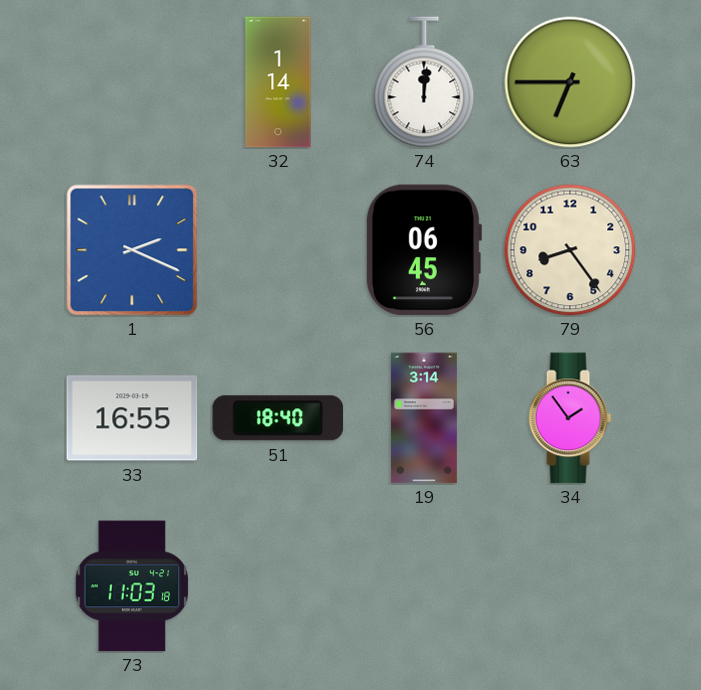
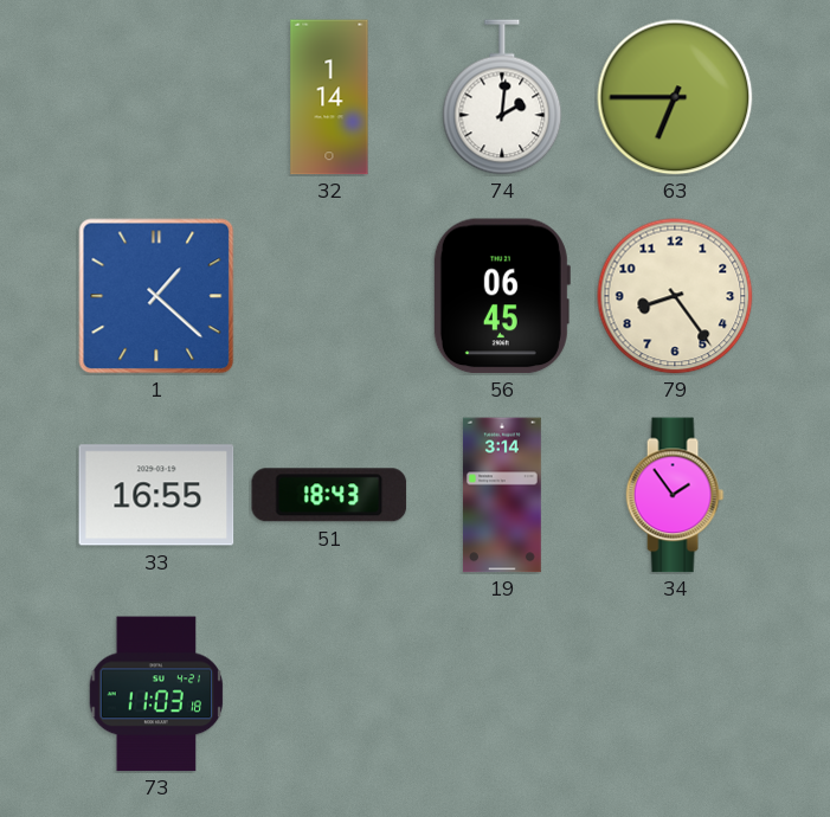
74: 12:01 -> 2:01 (502, 97)
1: 2:19 -> 1:22 (156, 296)
51: 18:40 -> 18:43 (329, 495)
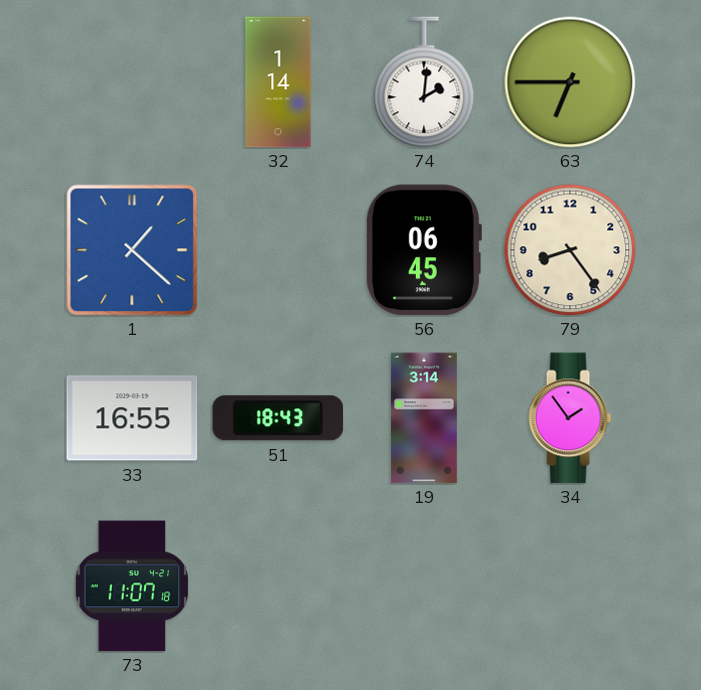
73: 11:03 -> 11:07 (132, 586)
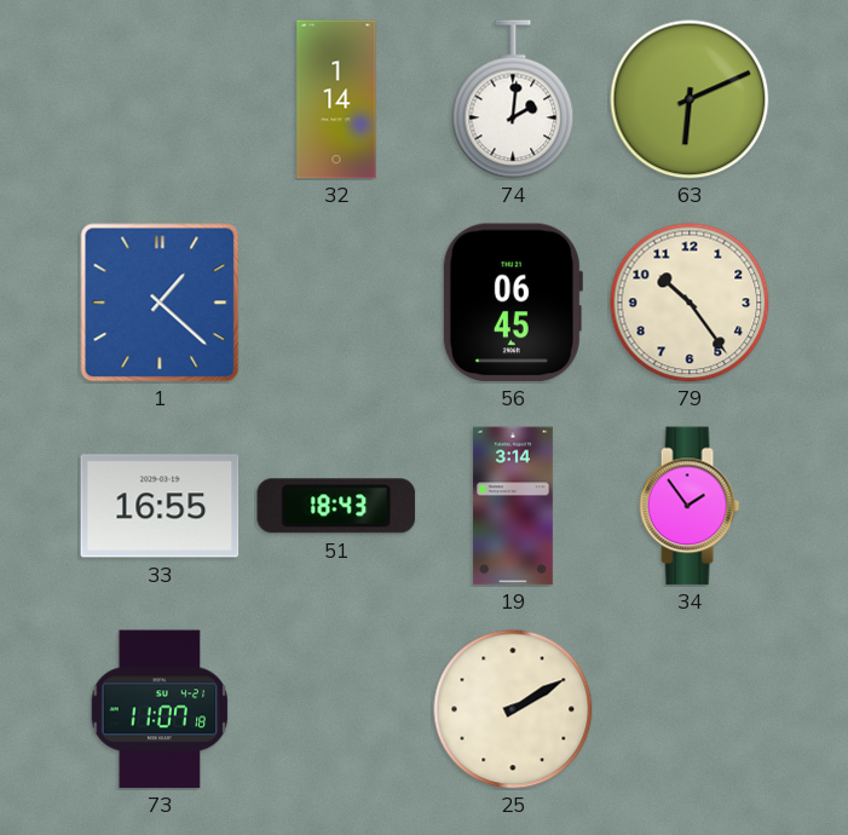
63: 6:45 -> 6:11 (690, 99)
79: 8:24 -> 10:24 (690, 303)
25: none -> 2:10 (513, 709)
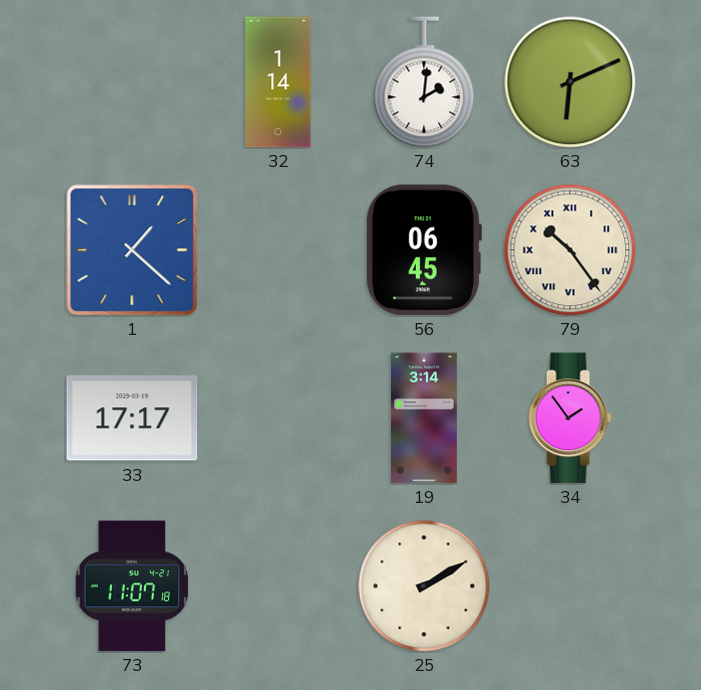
79 numerals: Arabic -> Roman (570, 250)
33: 16:55 -> 17:17 (132, 418)
51: 18:43 -> none (336, 506)
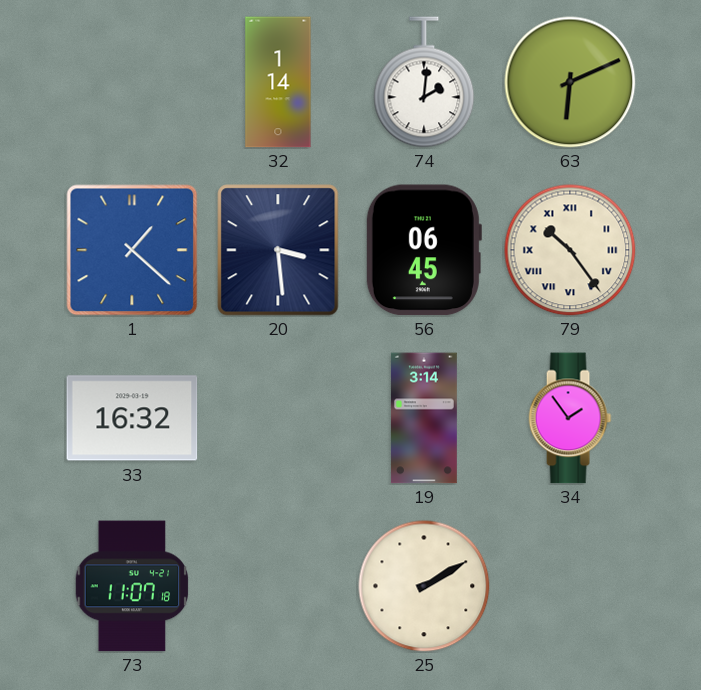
20: none -> 3:29 (278, 250)
33: 17:17 -> 16:32 (132, 418)
